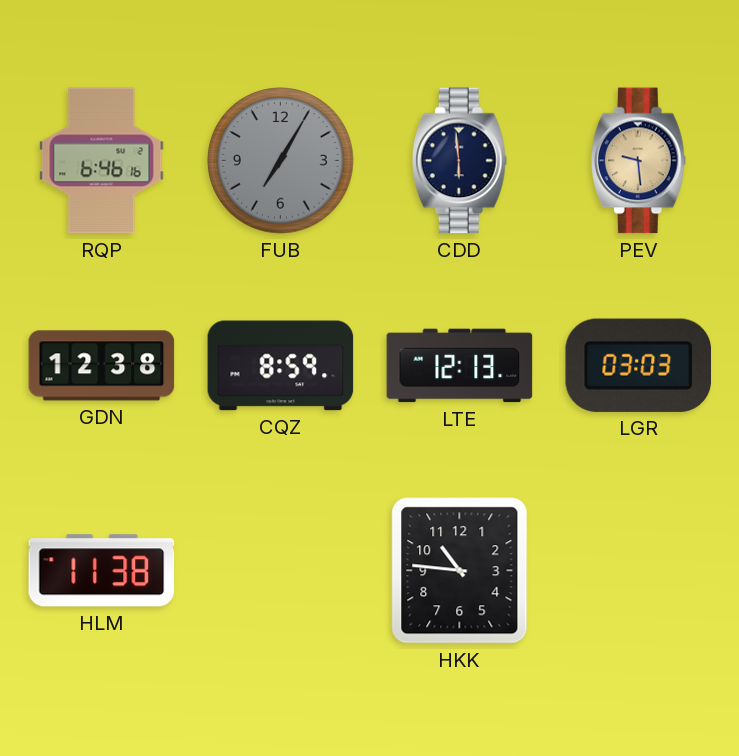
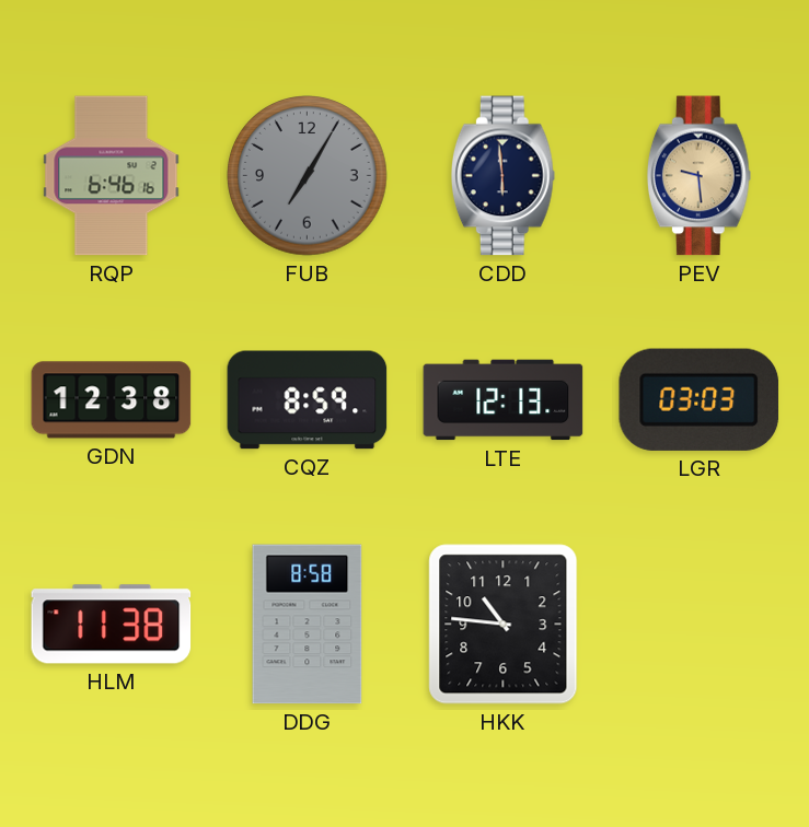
DDG: none -> 8:58 (308, 625)
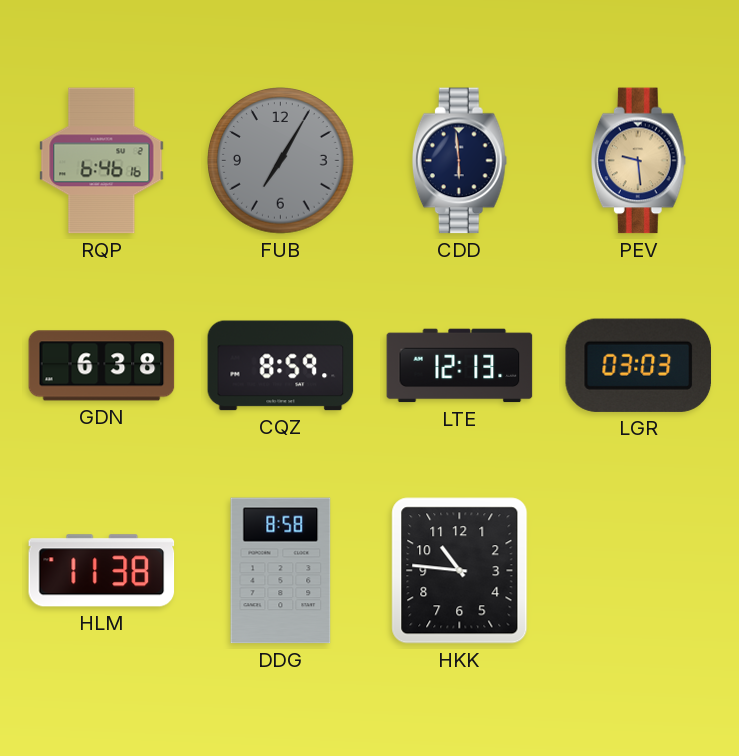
GDN: 12:38 -> 6:38 (102, 366)
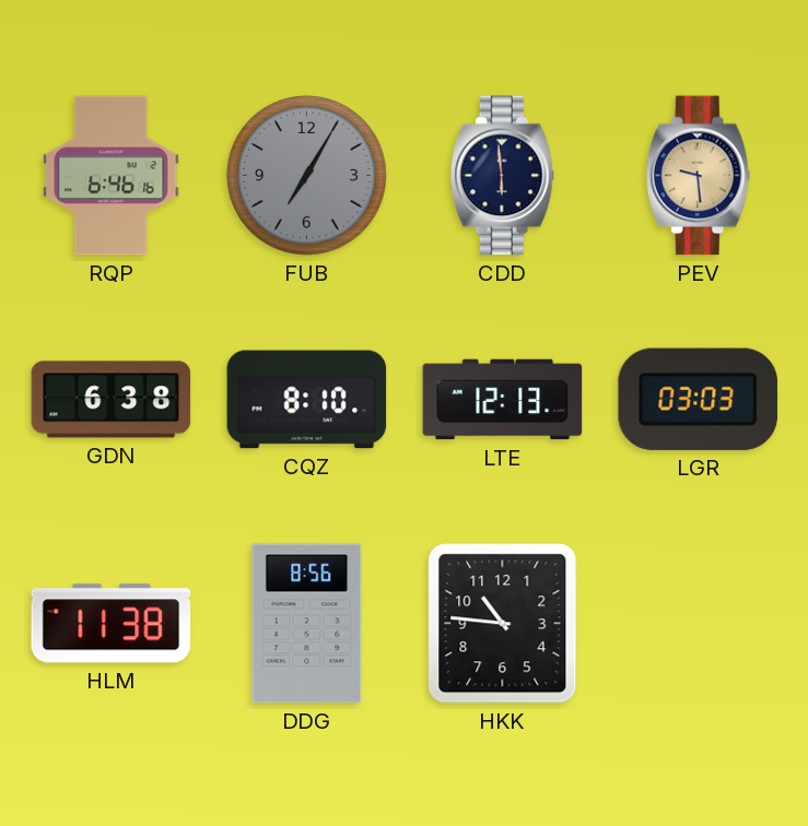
CQZ: 8:59 -> 8:10 (307, 400)
DDG: 8:58 -> 8:56 (307, 624)
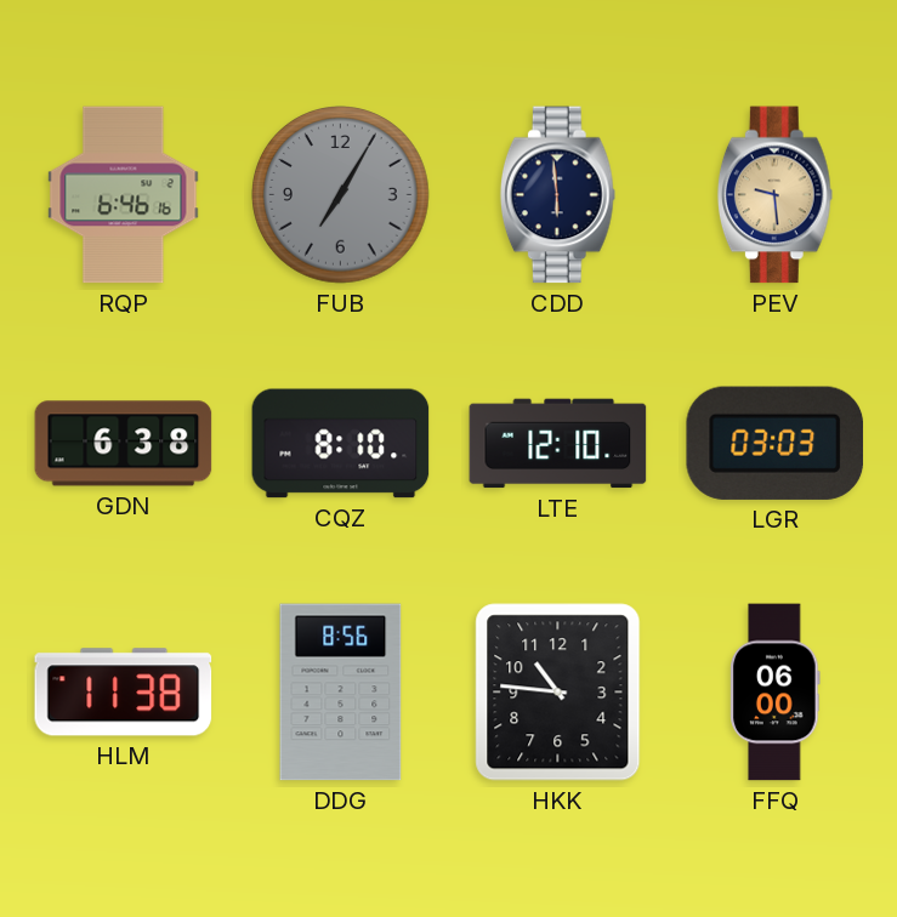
LTE: 12:13 -> 12:10 (558, 444)
FFQ: none -> 06:00 (776, 693)
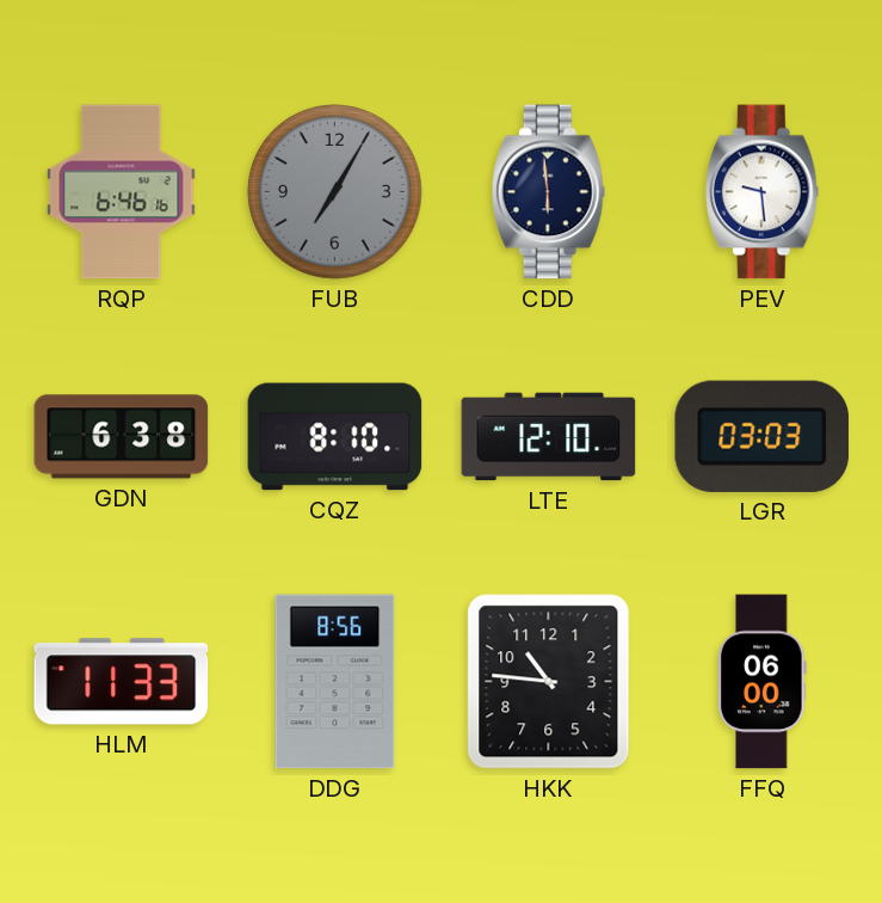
PEV dial: champagne -> white (761, 192)
HLM: 11:38 -> 11:33 (122, 682)
